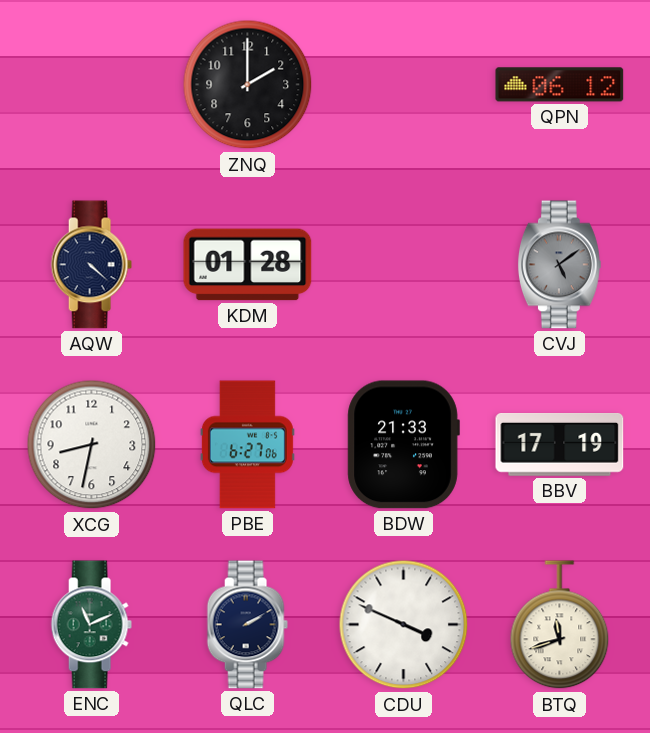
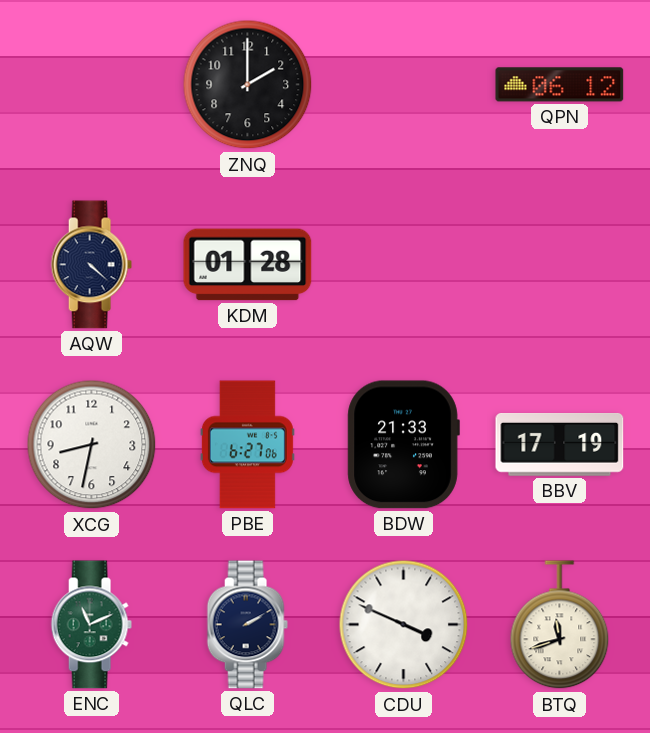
CVJ: 5:09 -> none (559, 265)
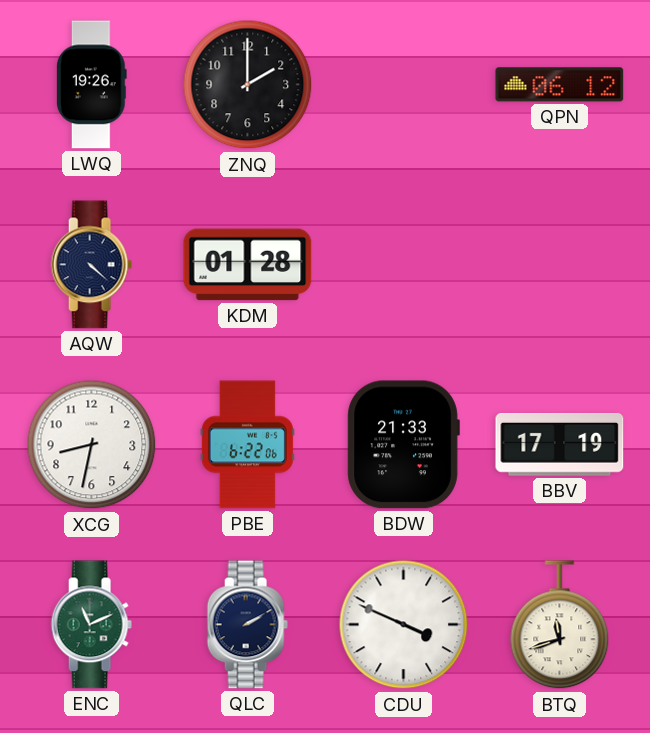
LWQ: none -> 19:26 (91, 85)
PBE: 6:27 -> 6:22 (247, 445)
